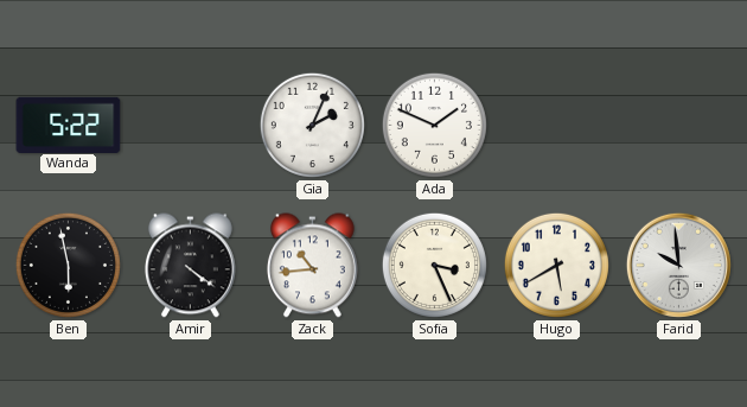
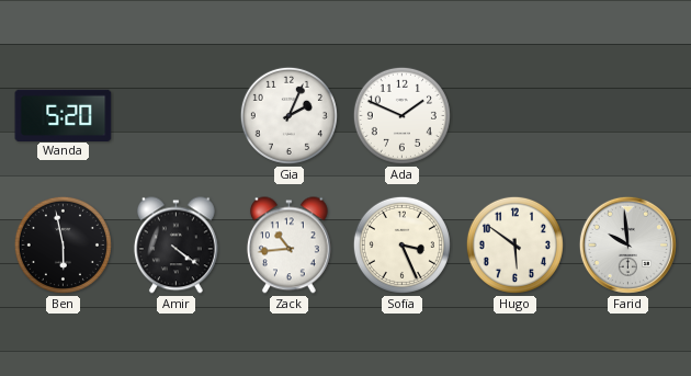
Wanda: 5:22 -> 5:20 (64, 115)
Hugo: 5:40 -> 5:51 (514, 244)
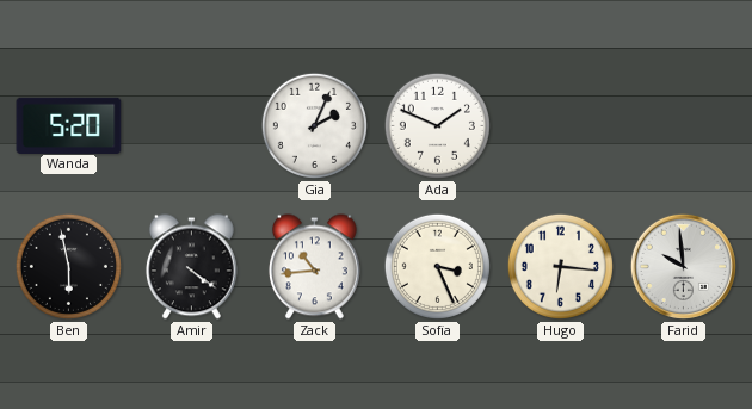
Hugo: 5:51 -> 6:16 (560, 266)
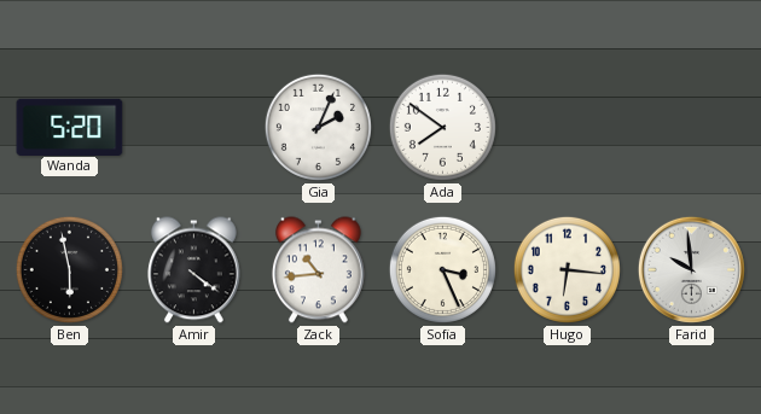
Ada: 1:49 -> 7:51 (442, 127)
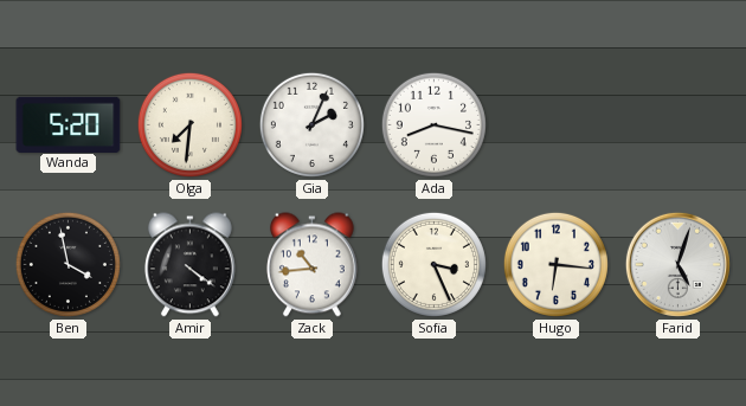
Olga: none -> 7:31 (189, 124)
Ada: 7:51 -> 8:17 (433, 124)
Ben: 5:58 -> 3:58 (67, 264)
Farid: 9:59 -> 5:03 (677, 264)
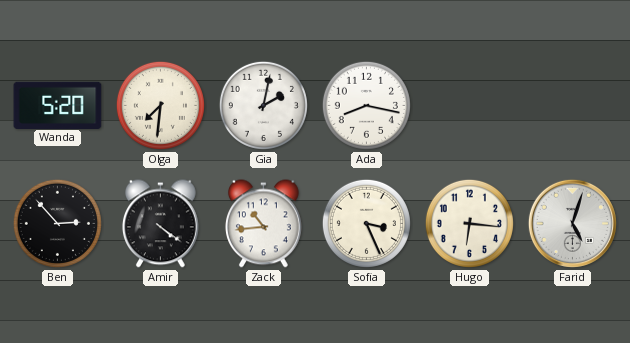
Gia: 2:04 -> 2:02 (263, 105)
Ben: 3:58 -> 2:53 (57, 223)
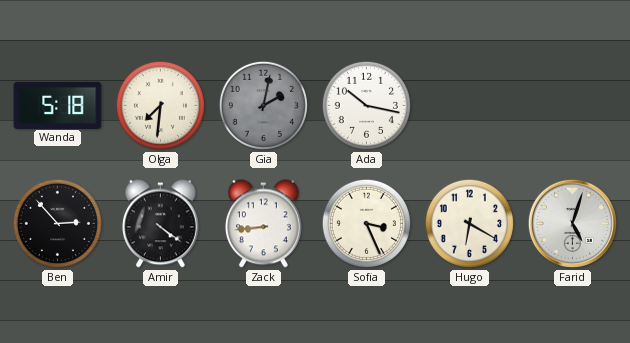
Wanda: 5:20 -> 5:18 (58, 105)
Gia dial: white -> grey (263, 105)
Ada: 8:17 -> 10:17 (366, 105)
Zack: 10:44 -> 8:44 (263, 224)
Hugo: 6:16 -> 6:20 (469, 223)
